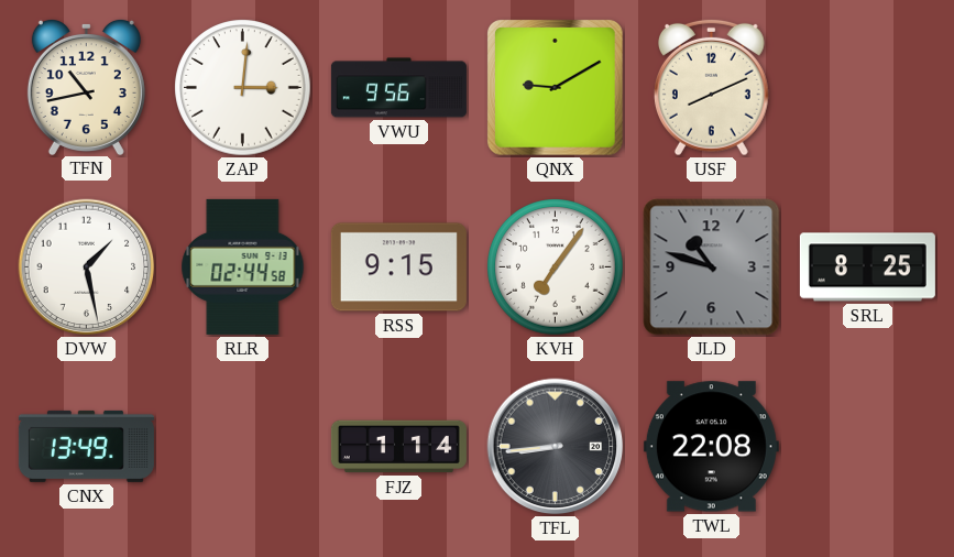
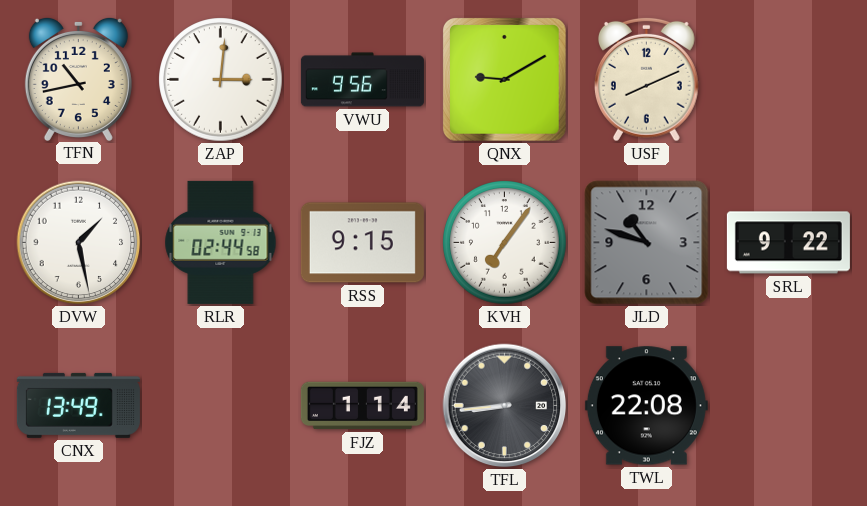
SRL: 8:25 -> 9:22 (788, 243)
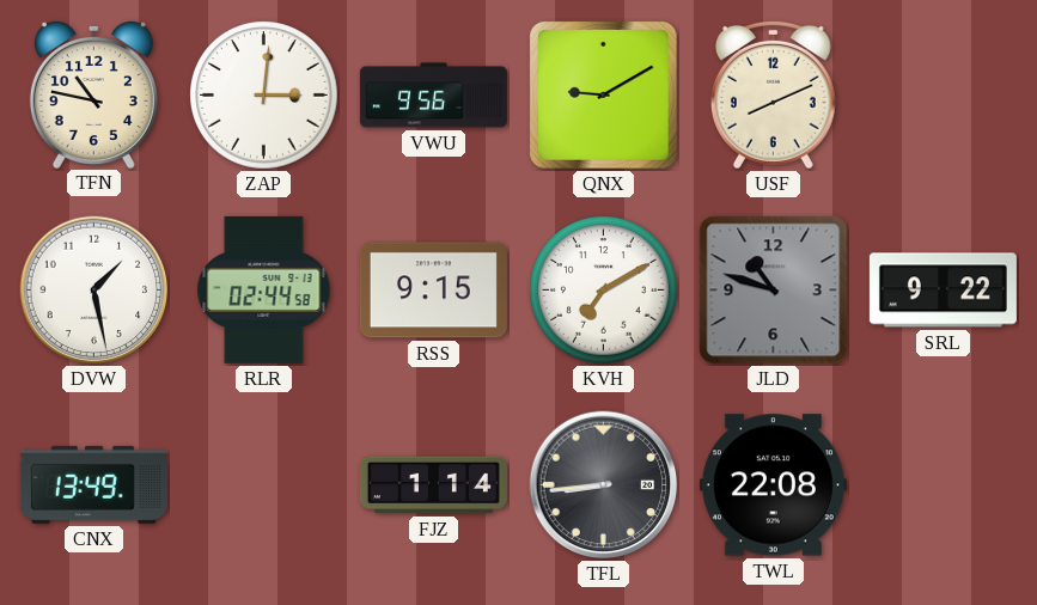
TFN: 10:43 -> 10:47 (93, 93)
KVH: 7:06 -> 7:10 (604, 291)
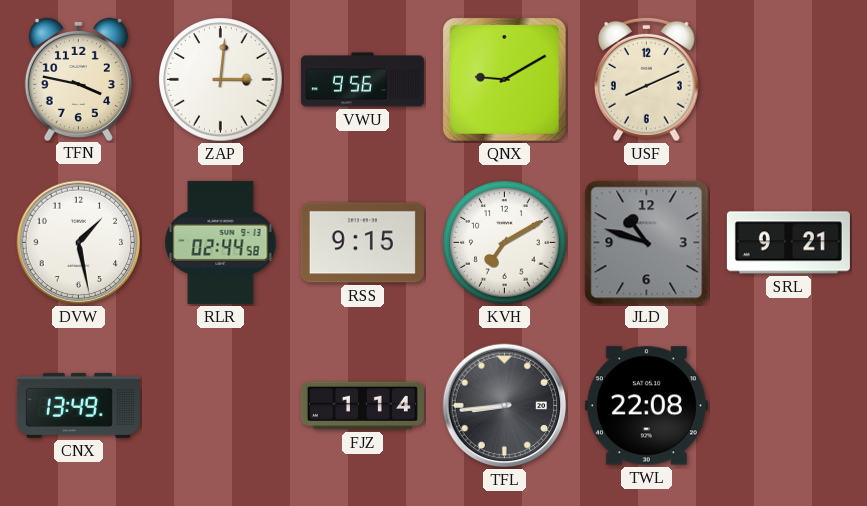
TFN: 10:47 -> 3:47 (78, 78)
SRL: 9:22 -> 9:21 (788, 243)
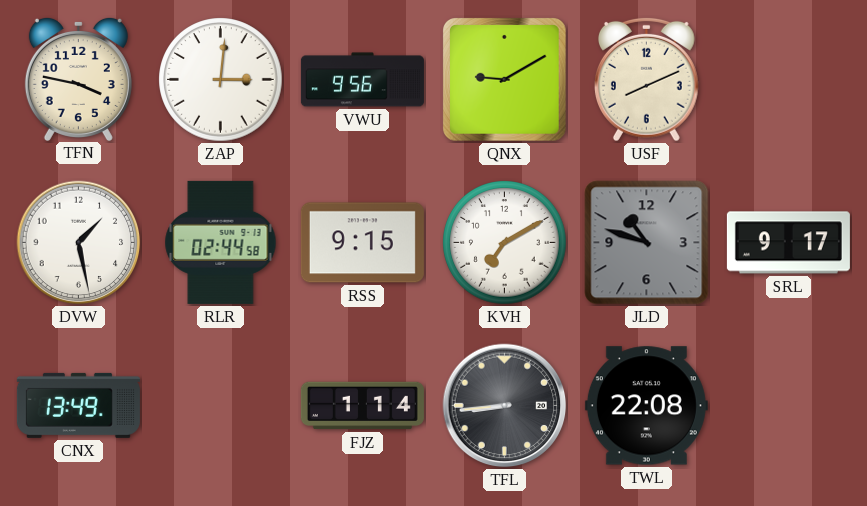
SRL: 9:21 -> 9:17 (788, 243)
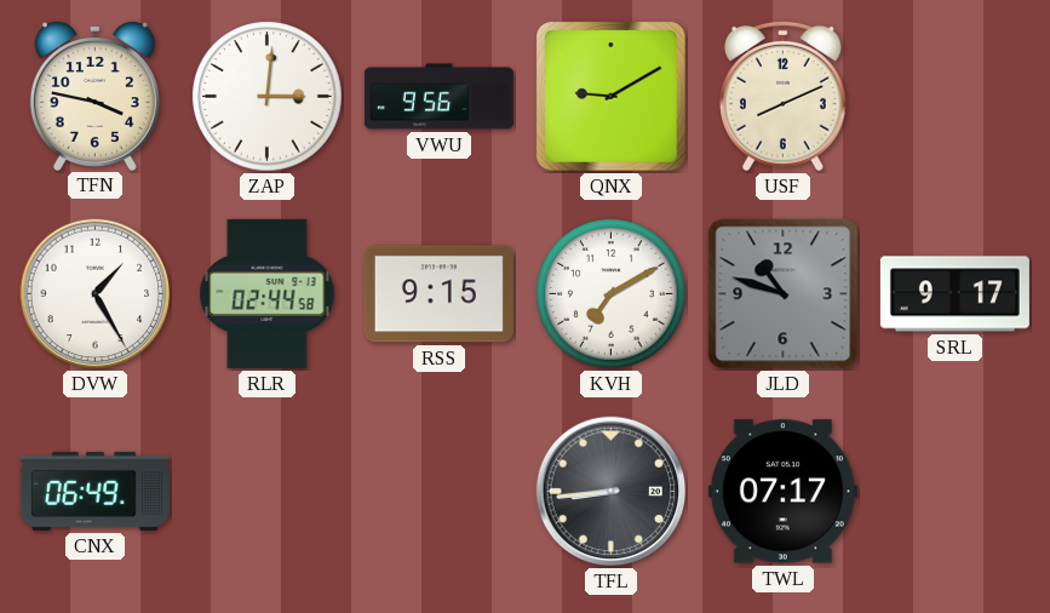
DVW: 1:28 -> 1:25 (96, 294)
CNX: 13:49 -> 06:49 (94, 491)
FJZ: 1:14 -> none (362, 406)
TWL: 22:08 -> 07:17 (782, 492)
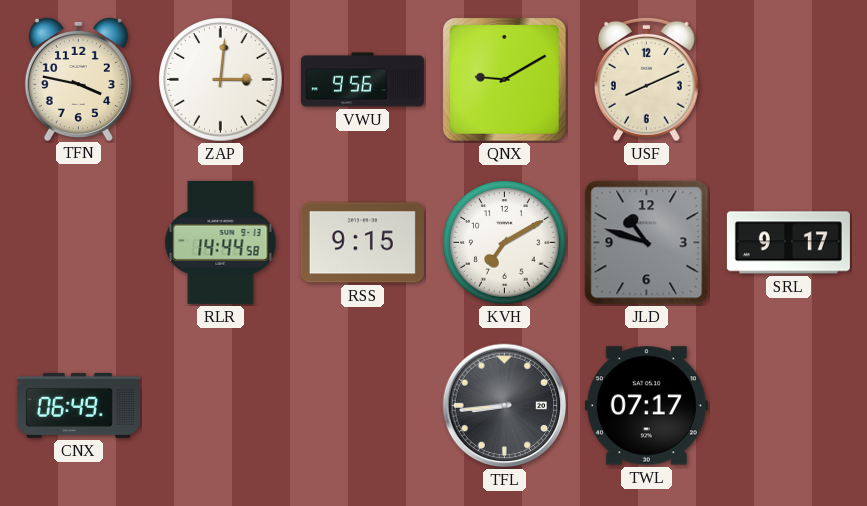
DVW: 1:25 -> none (96, 294)
RLR: 02:44 -> 14:44 (221, 242)
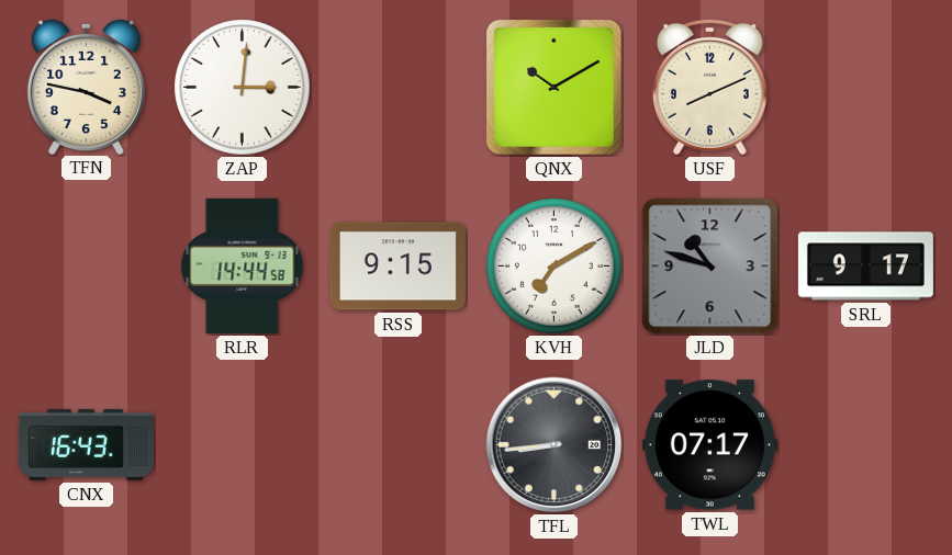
VWU: 9:56 -> none (362, 80)
QNX: 9:10 -> 10:10 (555, 88)
CNX: 06:49 -> 16:43 (86, 444)
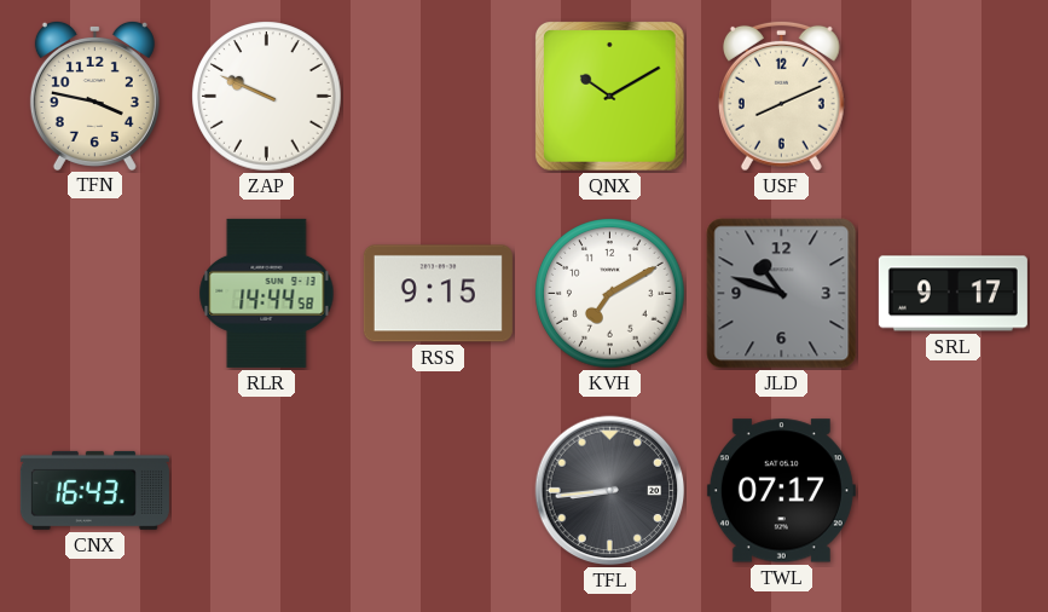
ZAP: 3:01 -> 9:49 (267, 97)
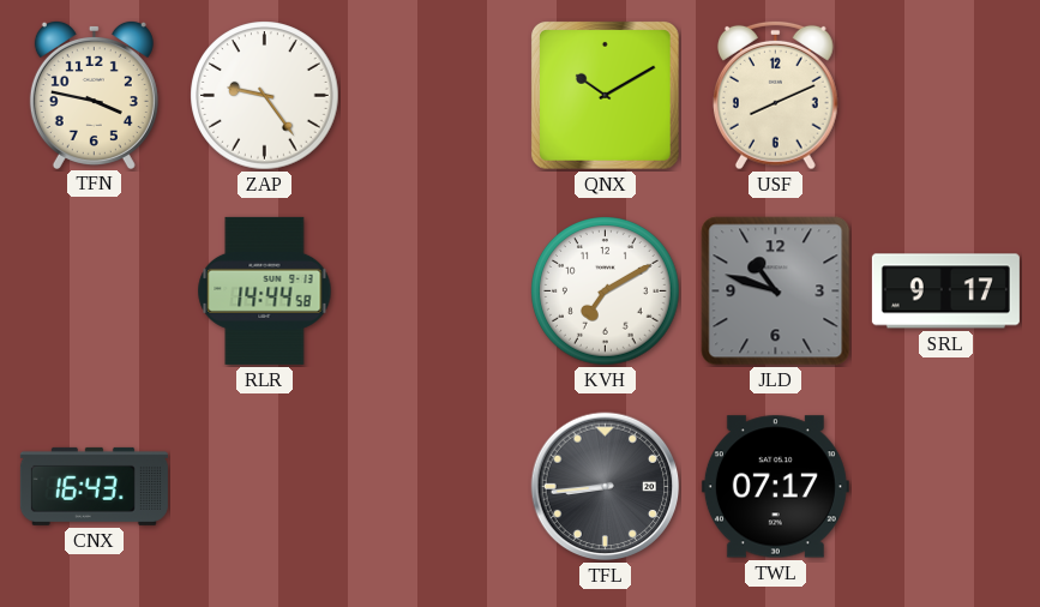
ZAP: 9:49 -> 9:24 (265, 96)
RSS: 9:15 -> none (438, 294)
